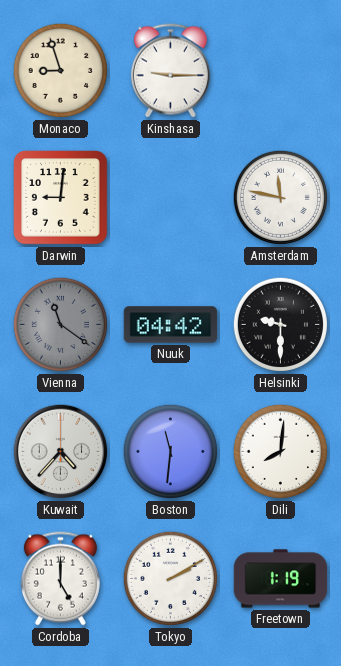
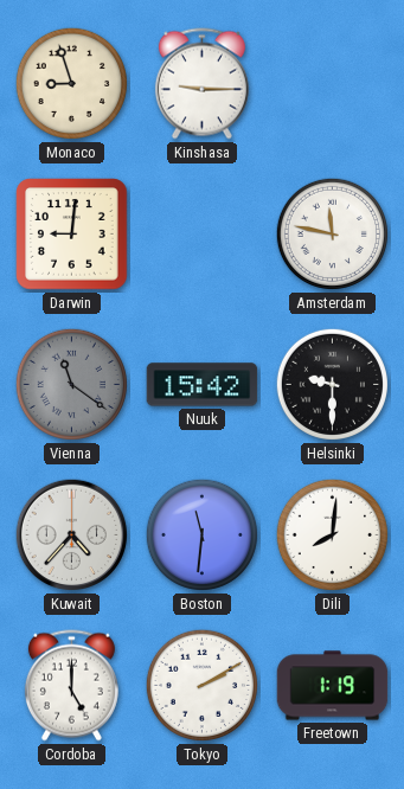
Nuuk: 04:42 -> 15:42 (203, 385)
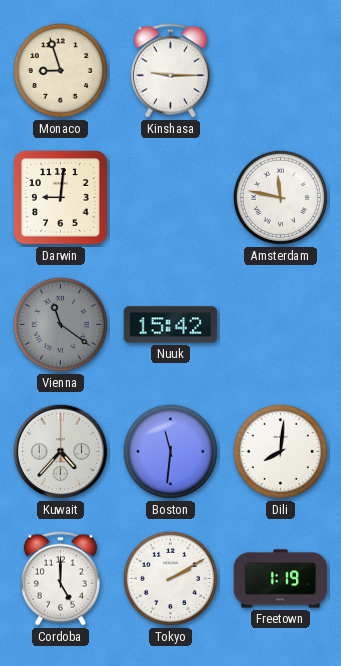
Helsinki: 9:30 -> none (332, 384)
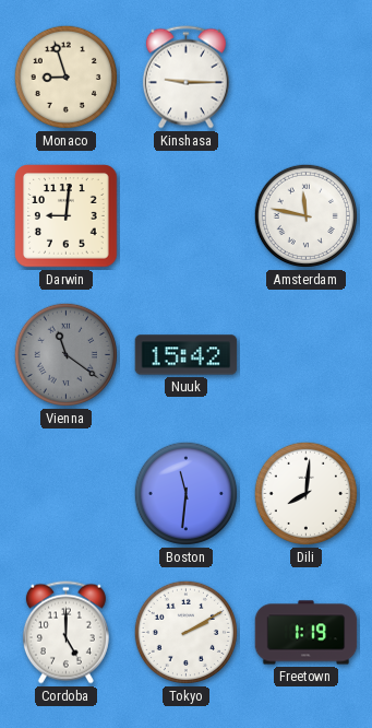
Kuwait: 4:37 -> none (61, 452)
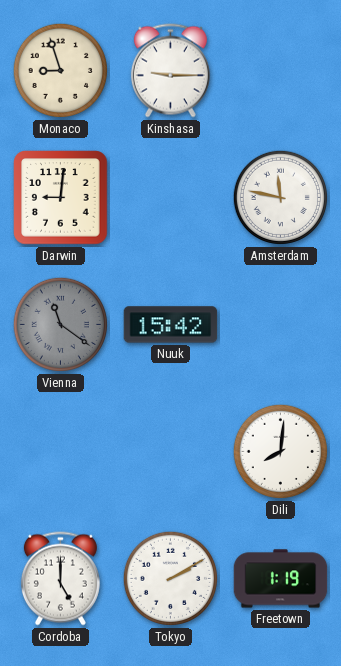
Boston: 11:31 -> none (185, 493)
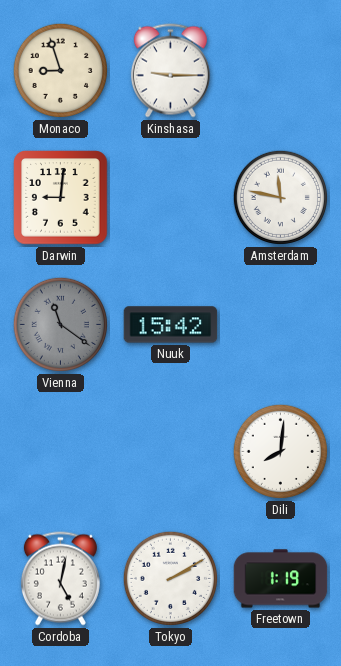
Cordoba: 5:00 -> 5:02 (60, 579)
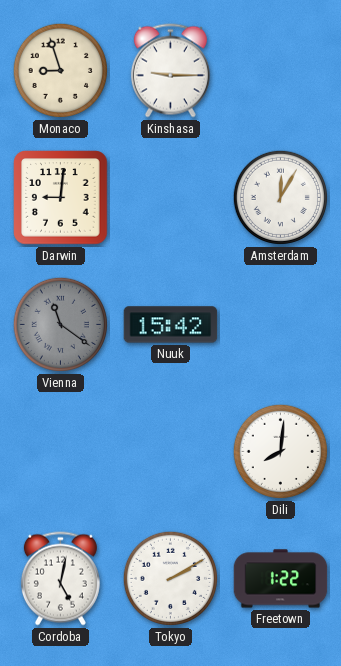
Amsterdam: 11:47 -> 12:05 (280, 197)
Freetown: 1:19 -> 1:22 (281, 579)
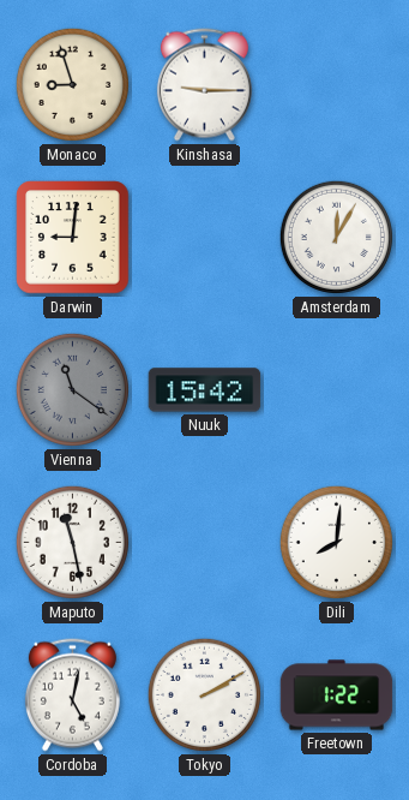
Maputo: none -> 11:28 (72, 542)
